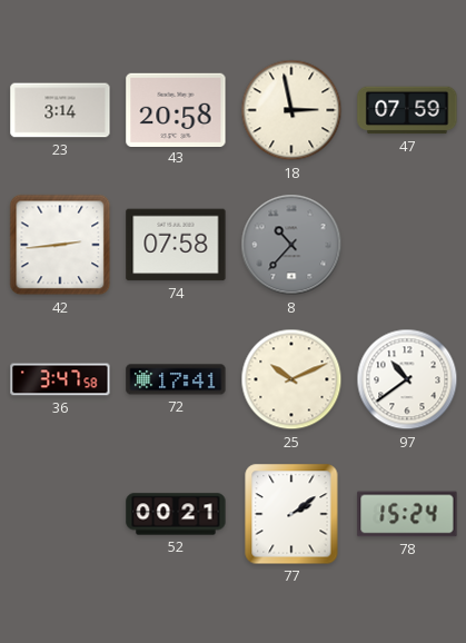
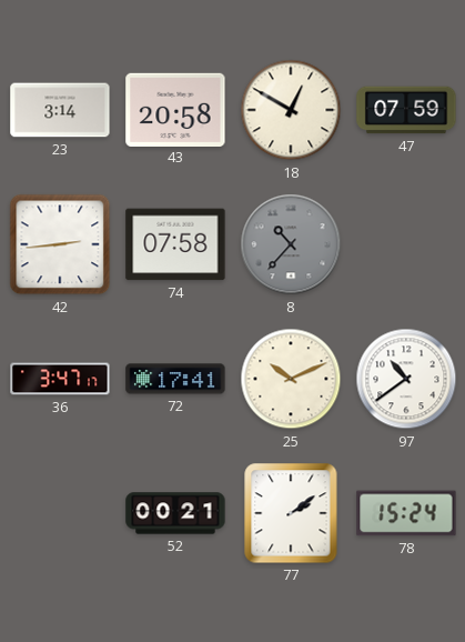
18: 2:58 -> 12:50 (291, 110)
36: 3:47:58 -> 3:47:17 (60, 379)
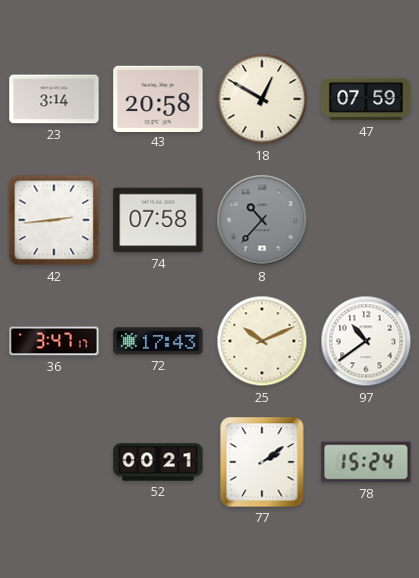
72: 17:41 -> 17:43 (158, 341)
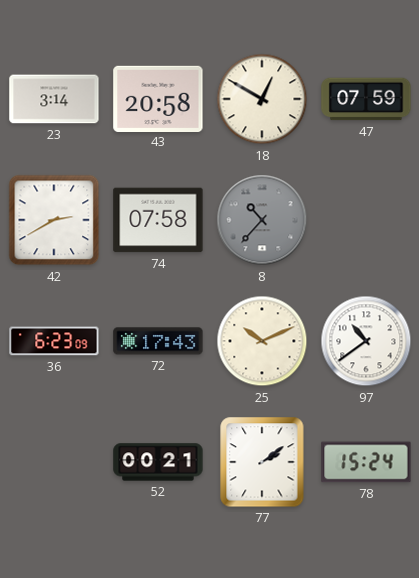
42: 2:44 -> 2:40 (54, 220)
36: 3:47 -> 6:23 (54, 341)
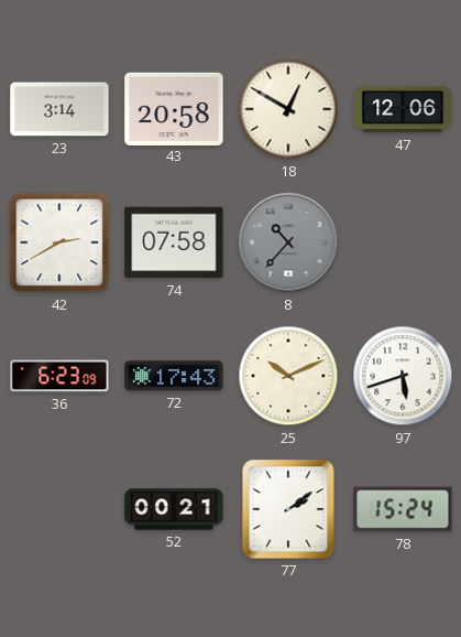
47: 07:59 -> 12:06 (403, 109)
97: 10:39 -> 5:42 (403, 376)
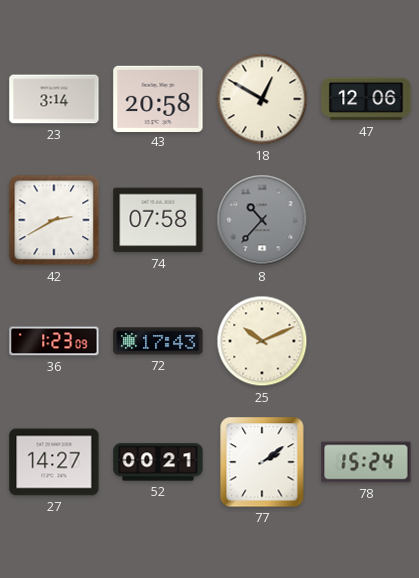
36: 6:23 -> 1:23 (54, 341)
97: 5:42 -> none (403, 376)
27: none -> 14:27 (54, 462)
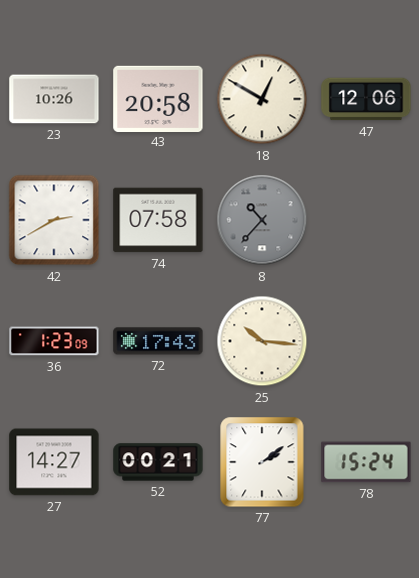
23: 3:14 -> 10:26 (54, 99)
25: 10:11 -> 10:16 (262, 341)
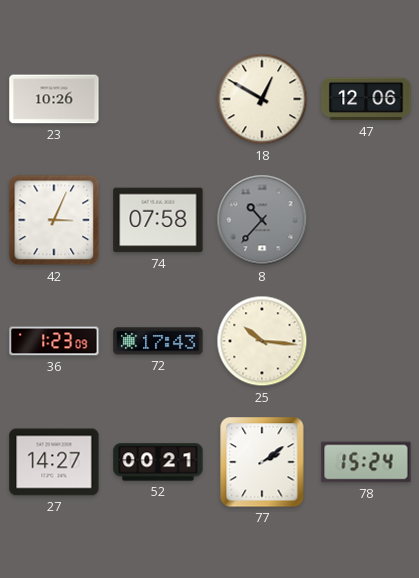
43: 20:58 -> none (158, 98)
42: 2:40 -> 3:04 (54, 220)
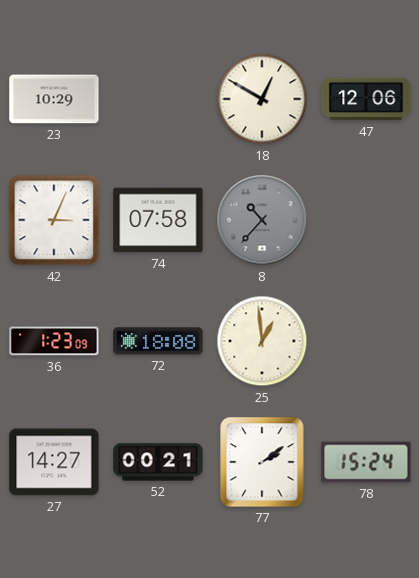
23: 10:26 -> 10:29 (54, 99)
72: 17:43 -> 18:08 (158, 341)
25: 10:16 -> 12:59 (262, 341)
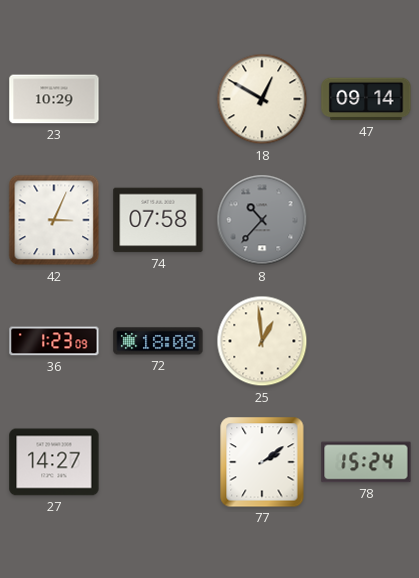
47: 12:06 -> 09:14 (366, 99)
52: 00:21 -> none (158, 462)
